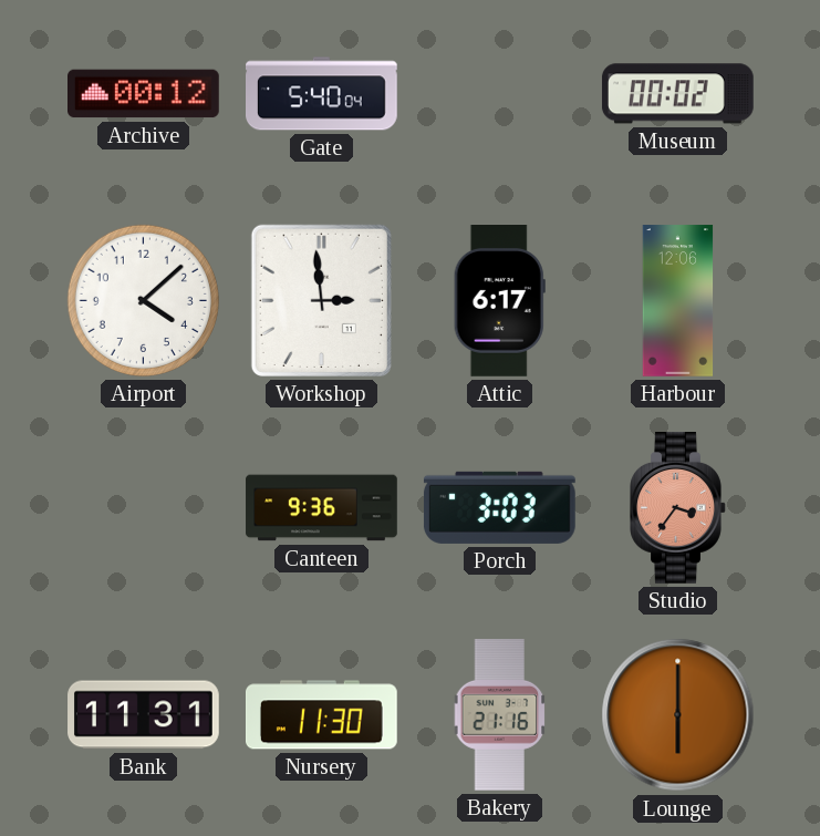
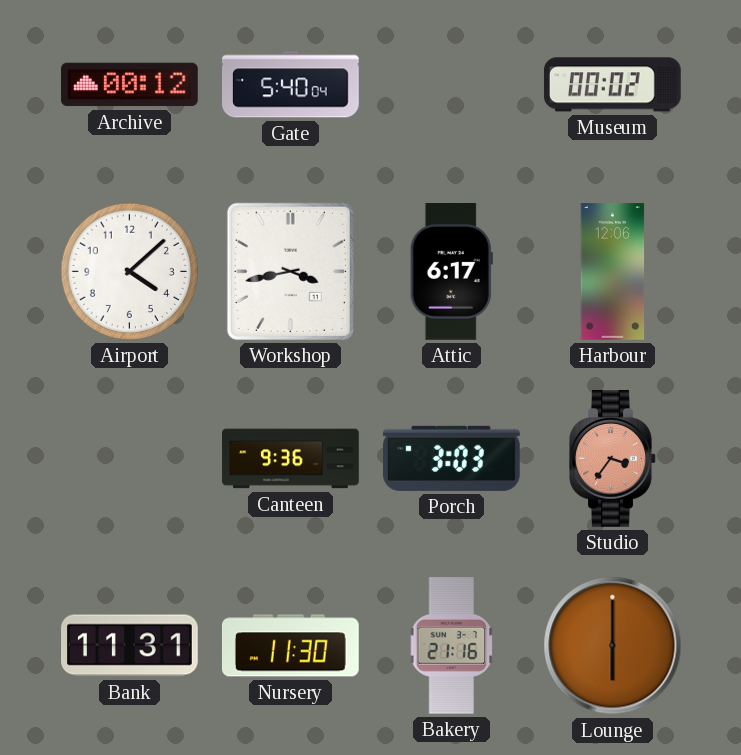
Workshop: 2:59 -> 3:43 (290, 271)
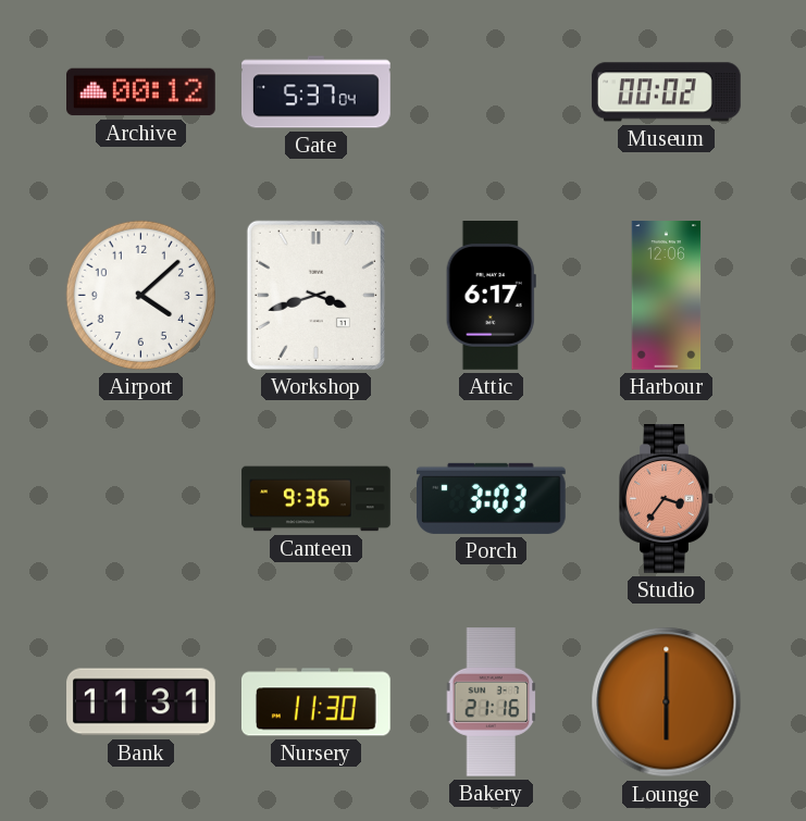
Gate: 5:40 -> 5:37 (317, 92)
Workshop: 3:43 -> 3:42 (315, 295)
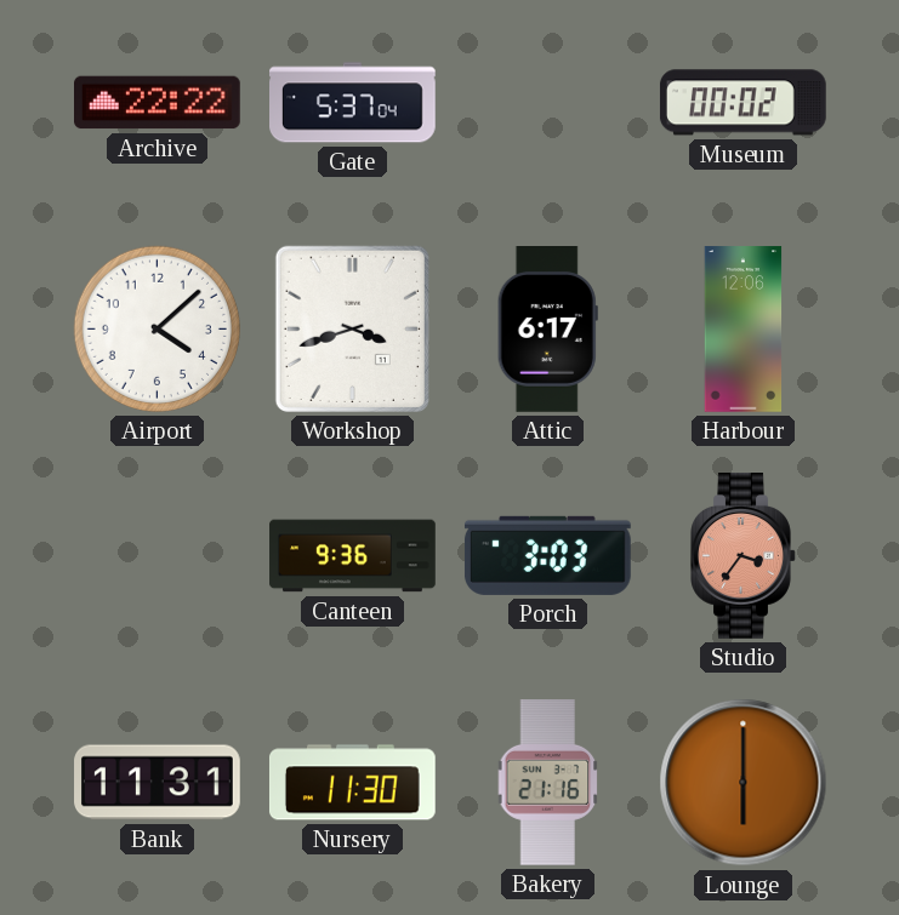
Archive: 00:12 -> 22:22 (158, 103)
